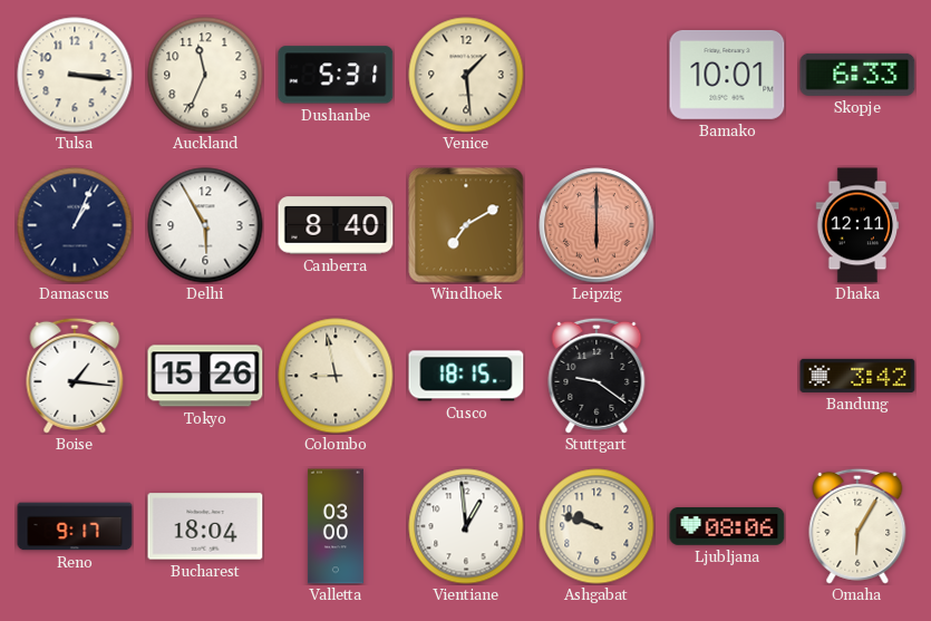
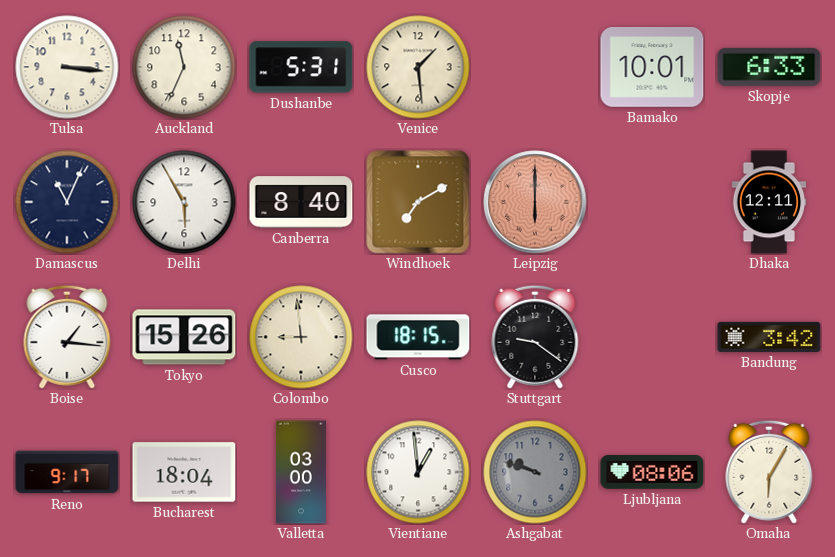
Damascus: 1:04 -> 11:04 (67, 202)
Colombo: 8:58 -> 8:59 (301, 337)
Ashgabat dial: cream -> grey (535, 472)
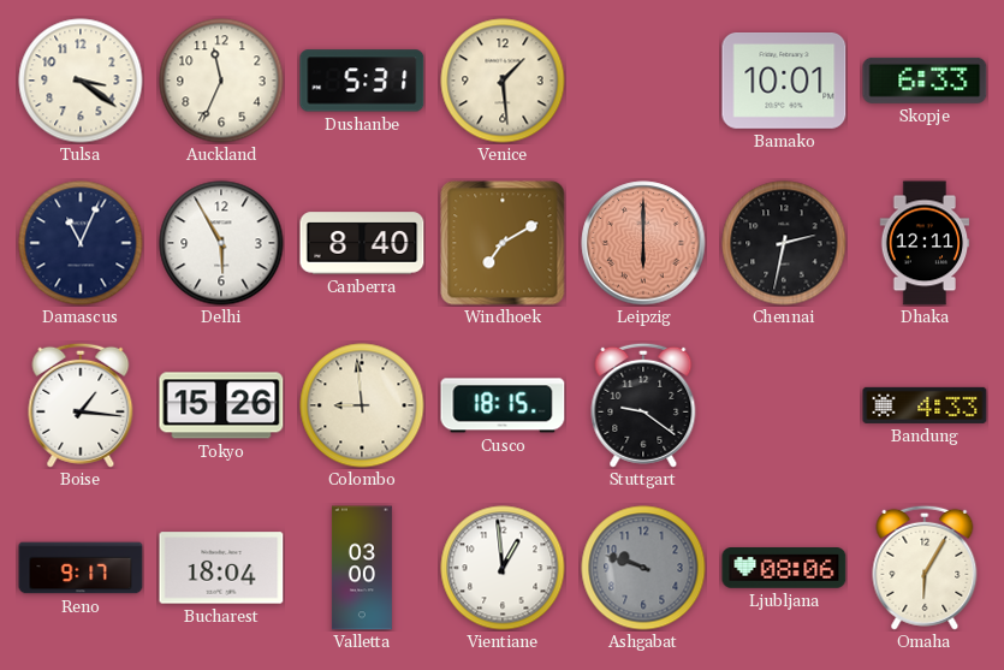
Tulsa: 3:16 -> 3:21 (81, 81)
Chennai: none -> 2:32 (784, 243)
Bandung: 3:42 -> 4:33 (925, 405)
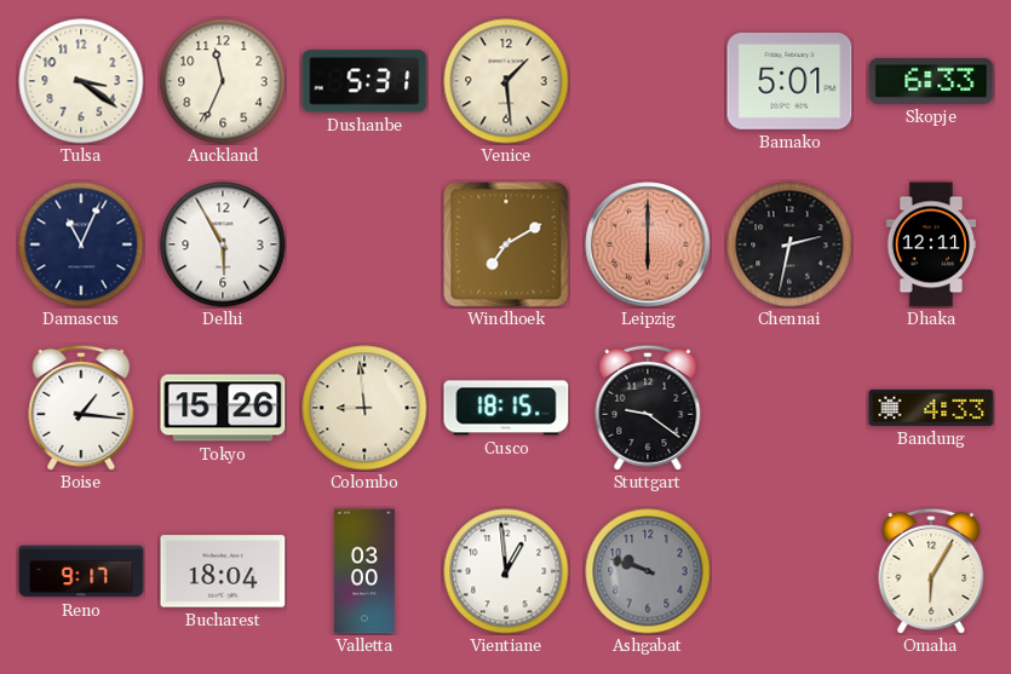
Bamako: 10:01 -> 5:01 (789, 82)
Canberra: 8:40 -> none (362, 243)
Ljubljana: 08:06 -> none (784, 569)
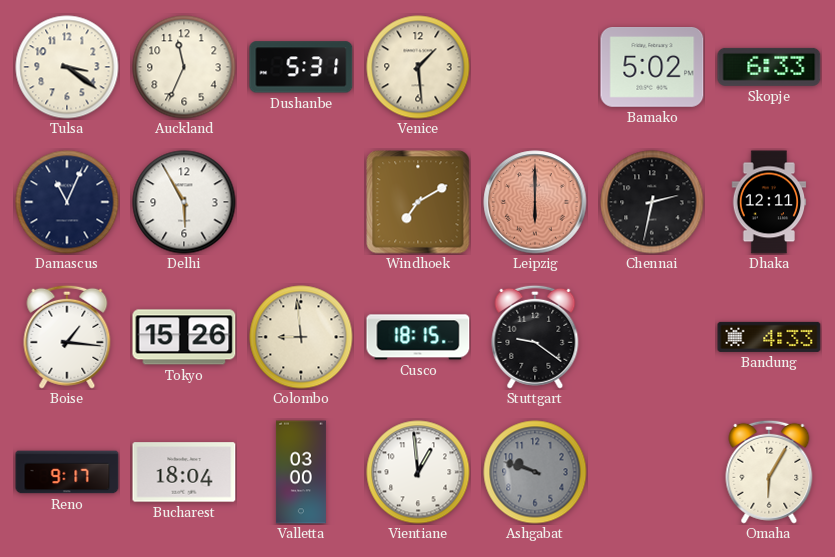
Bamako: 5:01 -> 5:02 (652, 68)
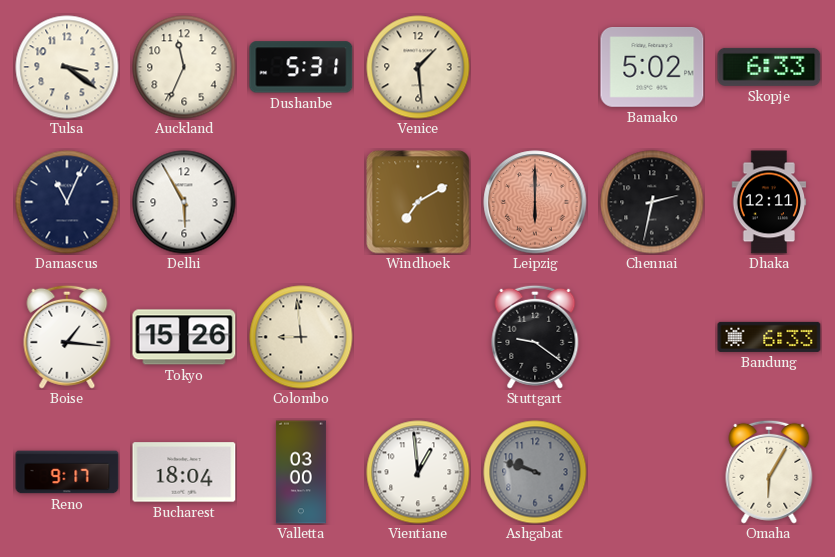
Cusco: 18:15 -> none (418, 337)
Bandung: 4:33 -> 6:33 (769, 337)
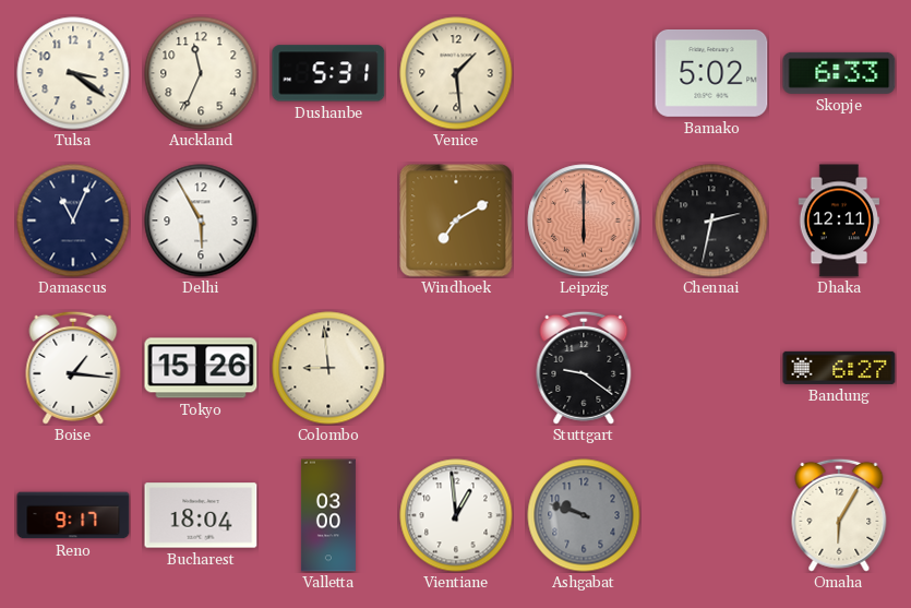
Bandung: 6:33 -> 6:27 (839, 368)
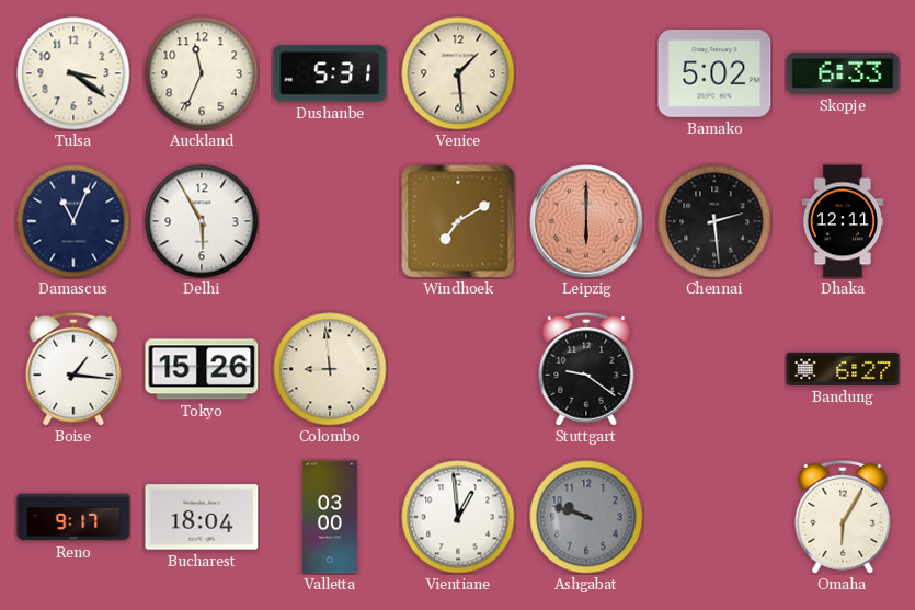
Chennai: 2:32 -> 2:29 (714, 221)
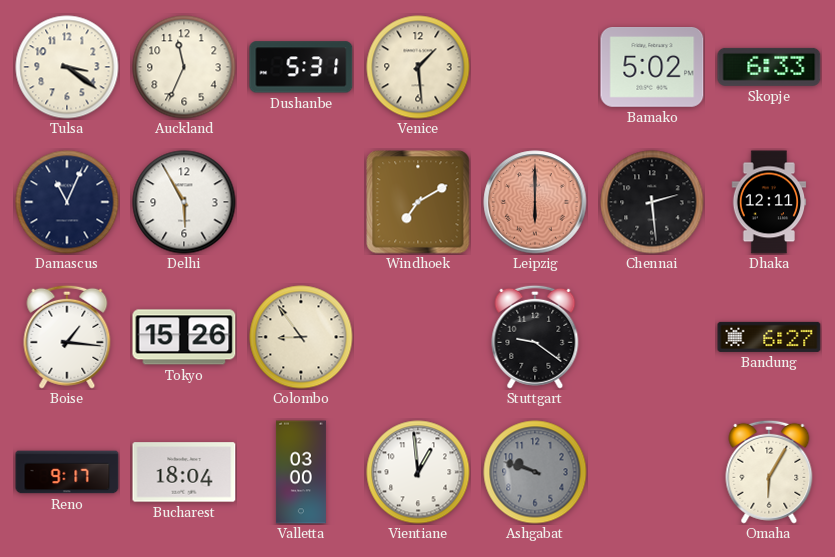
Colombo: 8:59 -> 8:54 (301, 337)
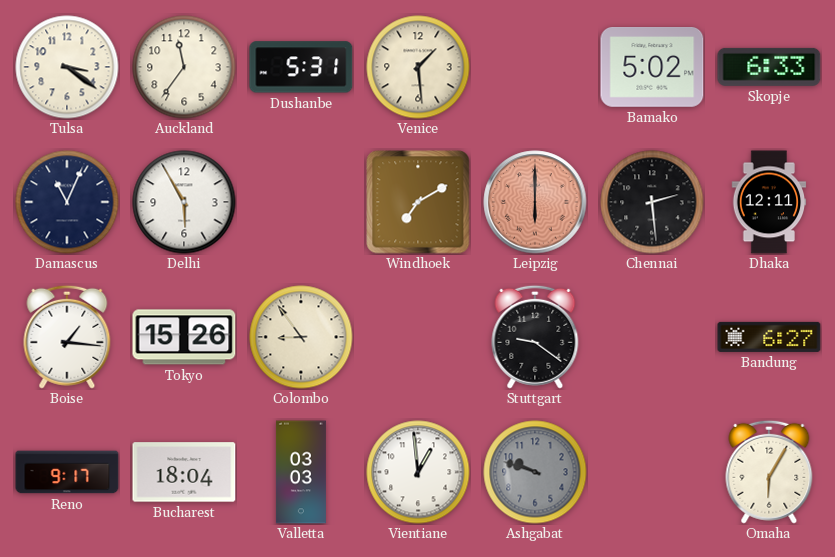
Auckland: 11:34 -> 11:36 (184, 67)
Valletta: 03:00 -> 03:03 (301, 472)
